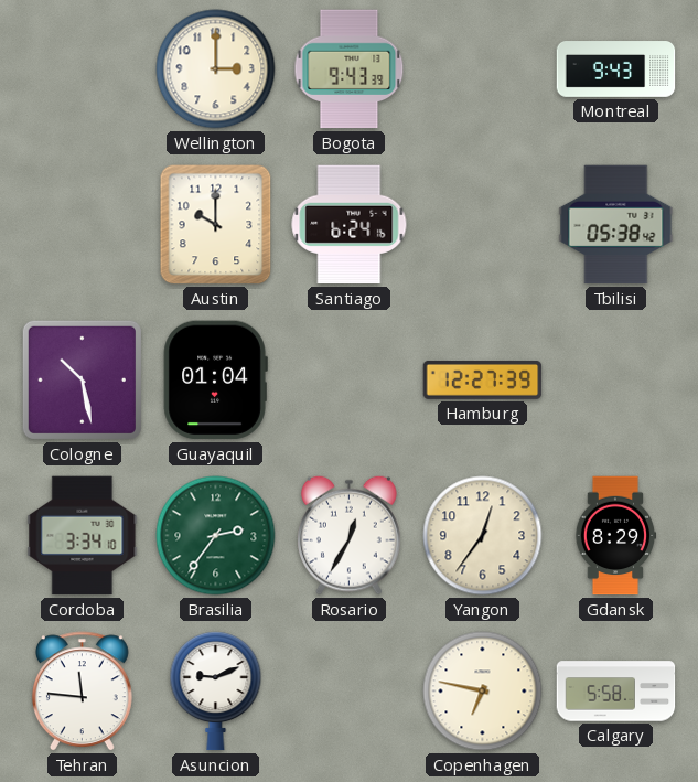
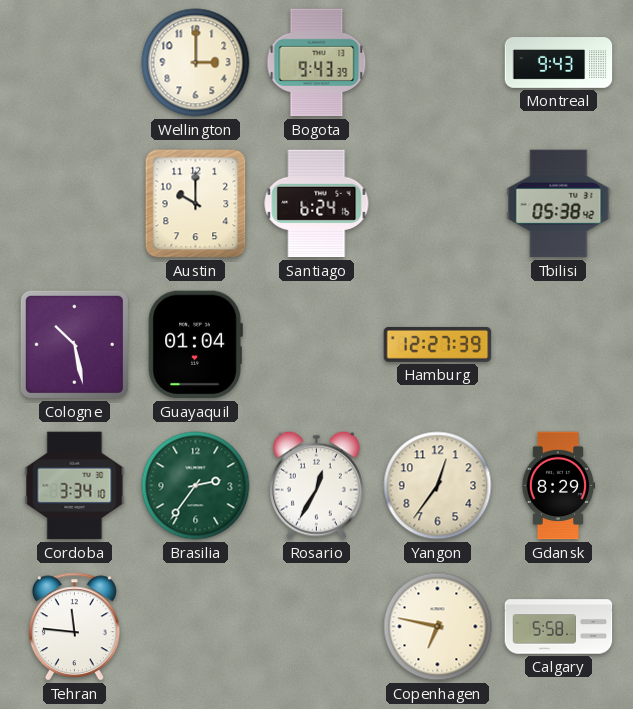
Asuncion: 9:11 -> none (216, 692)
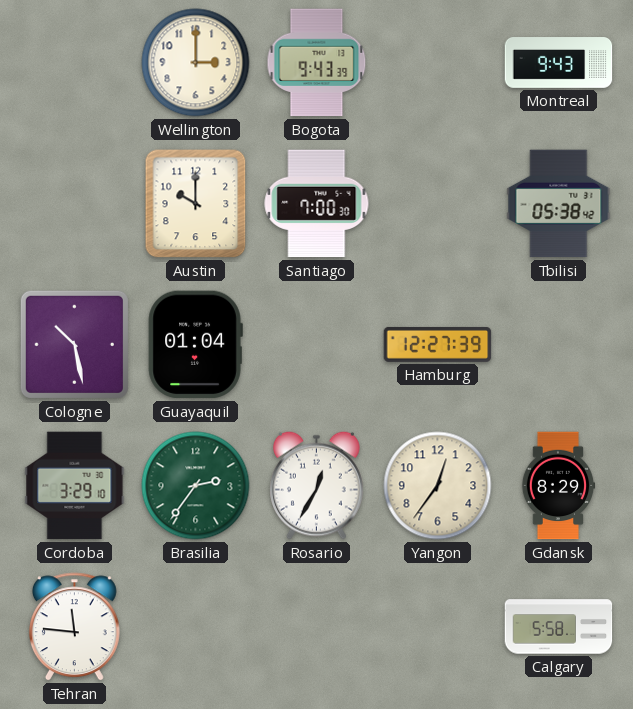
Santiago: 6:24 -> 7:00 (317, 204)
Cordoba: 3:34 -> 3:29 (75, 486)
Copenhagen: 6:47 -> none (438, 627)
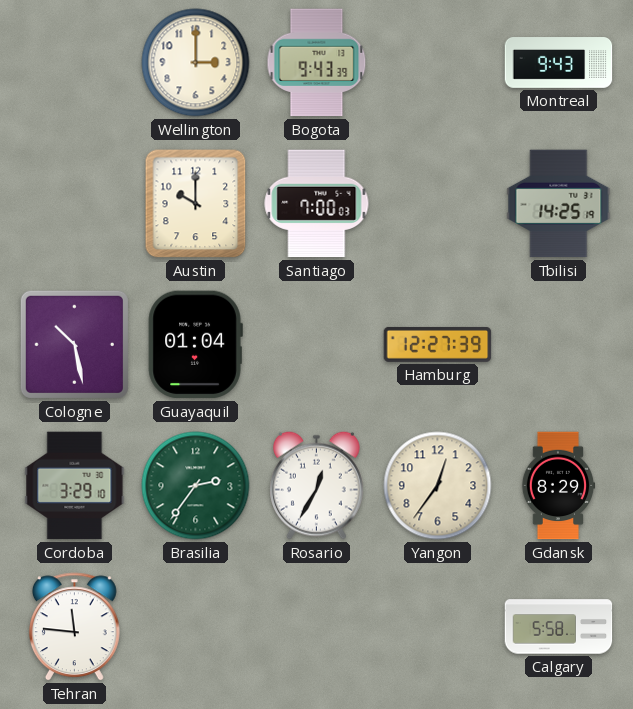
Santiago: 7:00:30 -> 7:00:03 (317, 204)
Tbilisi: 05:38 -> 14:25 (559, 204)
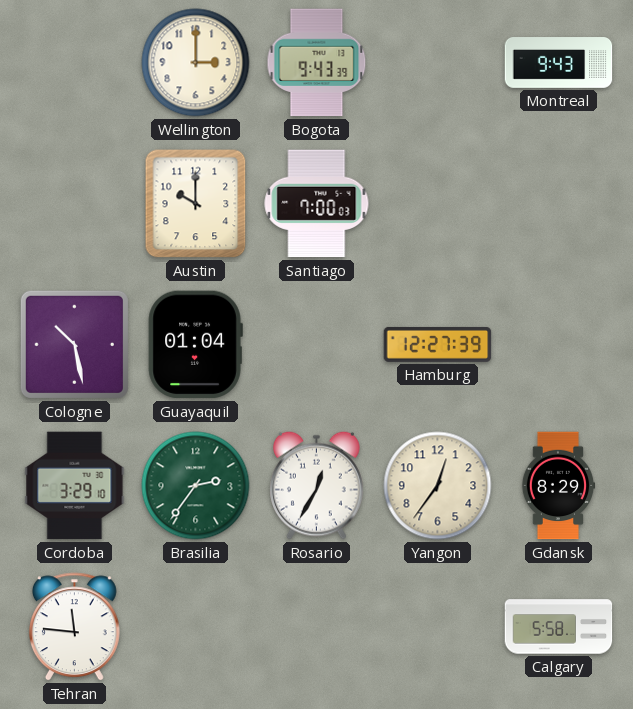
Tbilisi: 14:25 -> none (559, 204)
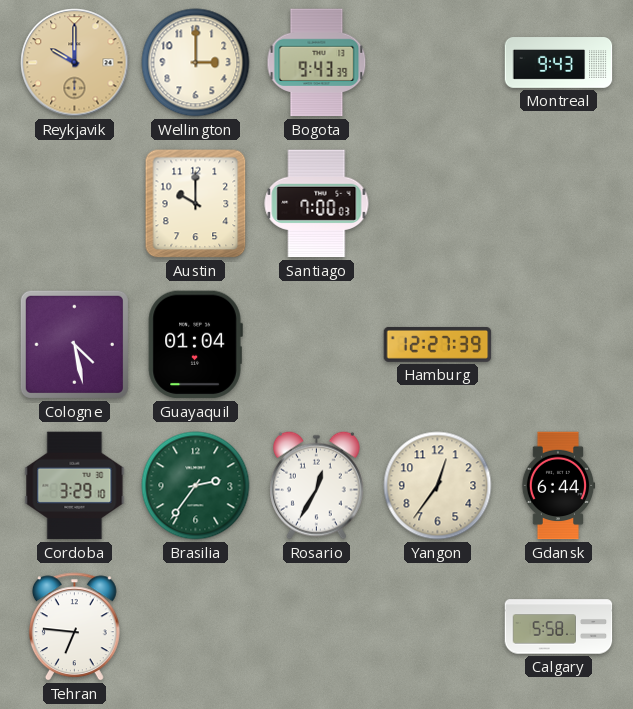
Reykjavik: none -> 10:00 (75, 63)
Cologne: 10:28 -> 4:28 (74, 344)
Gdansk: 8:29 -> 6:44 (558, 486)
Tehran: 11:46 -> 6:46 (74, 627)
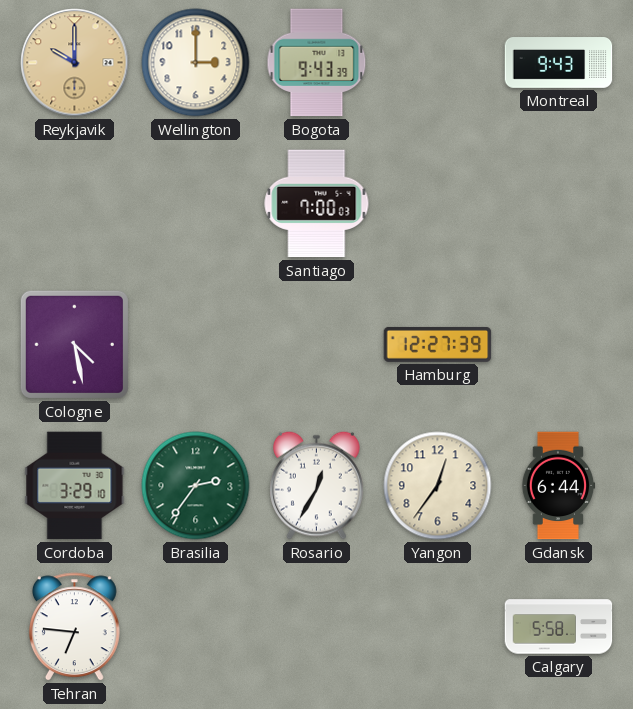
Austin: 10:00 -> none (196, 204)
Guayaquil: 01:04 -> none (195, 345)
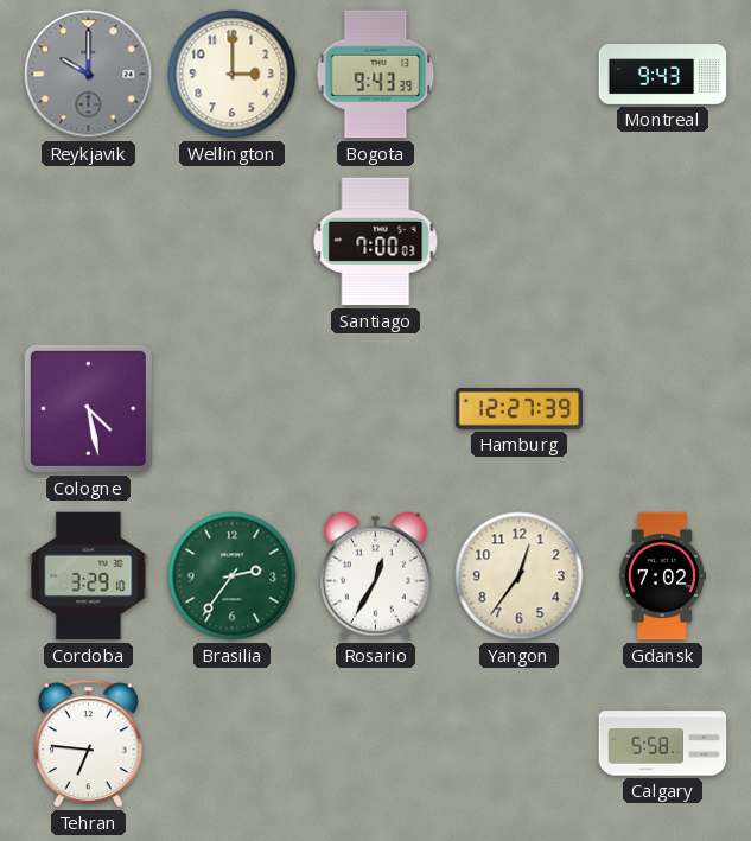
Reykjavik dial: champagne -> grey (89, 75)
Gdansk: 6:44 -> 7:02 (662, 576)
